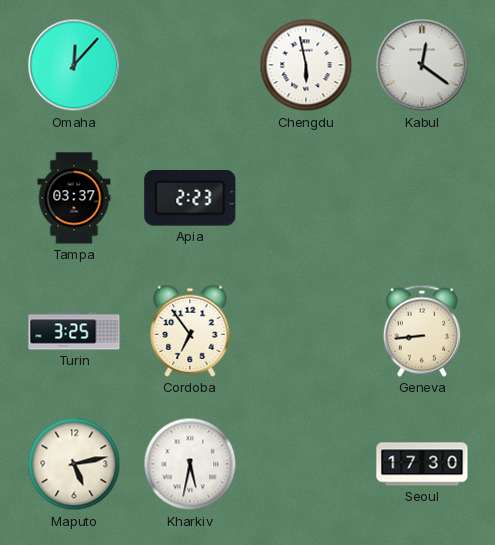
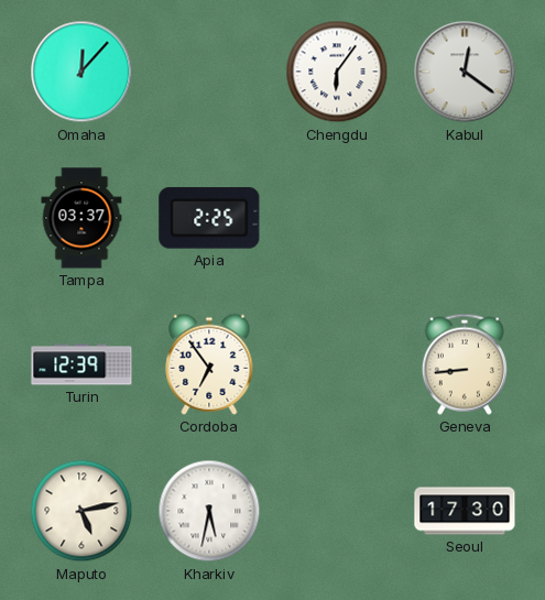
Chengdu: 5:58 -> 6:06 (337, 72)
Apia: 2:23 -> 2:25 (209, 219)
Turin: 3:25 -> 12:39 (81, 364)
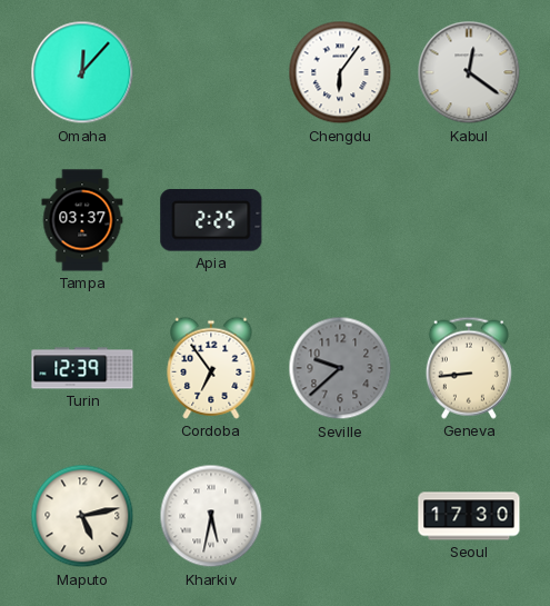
Seville: none -> 9:38 (340, 368)
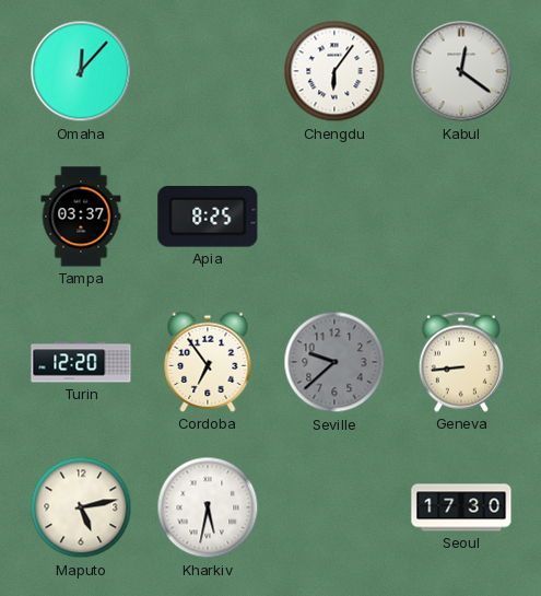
Apia: 2:25 -> 8:25 (208, 218)
Turin: 12:39 -> 12:20 (81, 362)
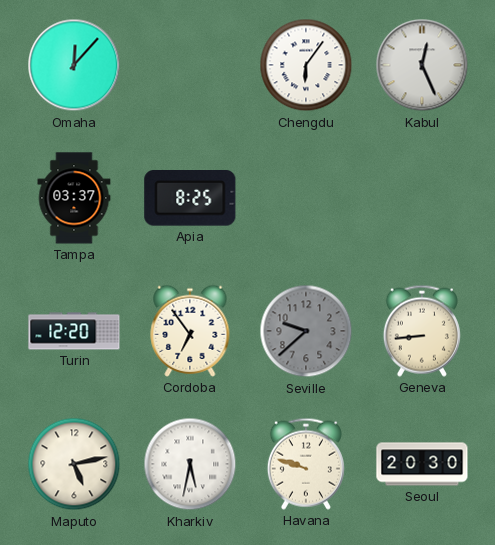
Kabul: 12:21 -> 12:26 (422, 65)
Havana: none -> 9:48 (306, 464)
Seoul: 17:30 -> 20:30 (422, 464)
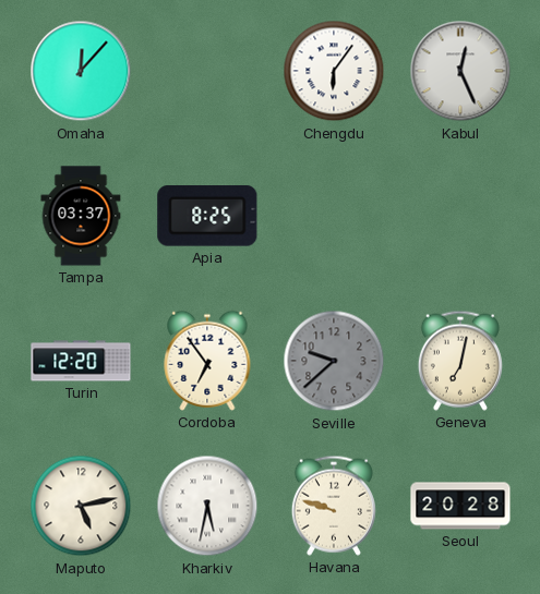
Geneva: 8:44 -> 7:02 (460, 361)
Seoul: 20:30 -> 20:28 (460, 506)
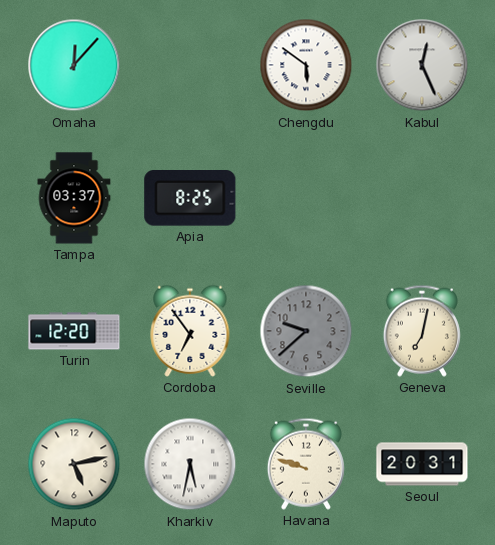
Chengdu: 6:06 -> 5:51 (306, 65)
Seoul: 20:28 -> 20:31 (422, 464)
